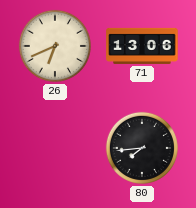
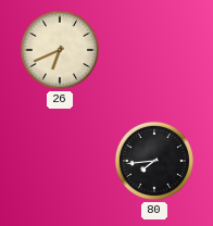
71: 13:06 -> none (142, 46)
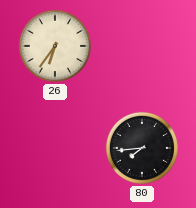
26: 6:41 -> 6:36 (55, 46)
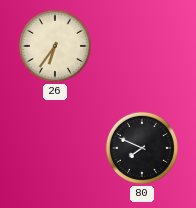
80: 7:44 -> 7:49 (142, 148)
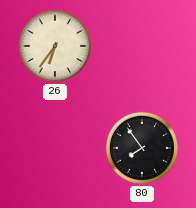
80: 7:49 -> 7:54 (142, 148)
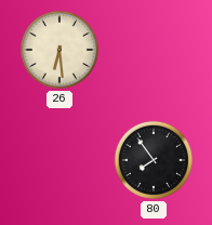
26: 6:36 -> 6:29 (59, 50)
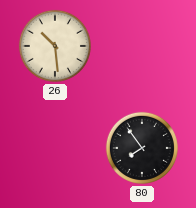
26: 6:29 -> 10:29 (55, 46)
